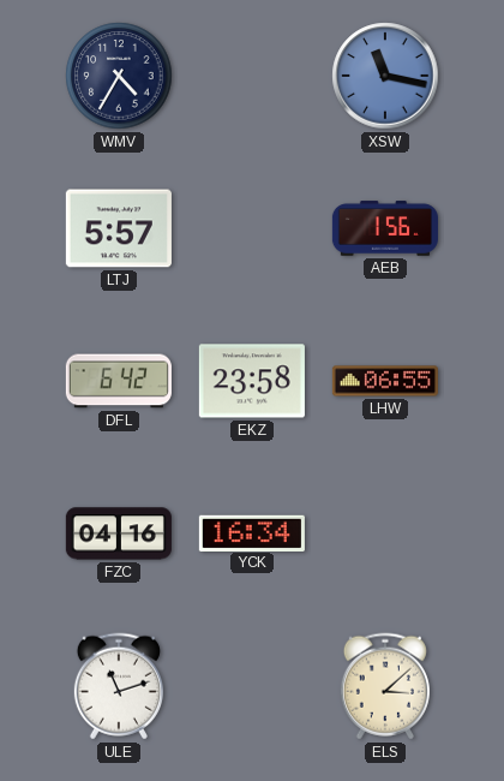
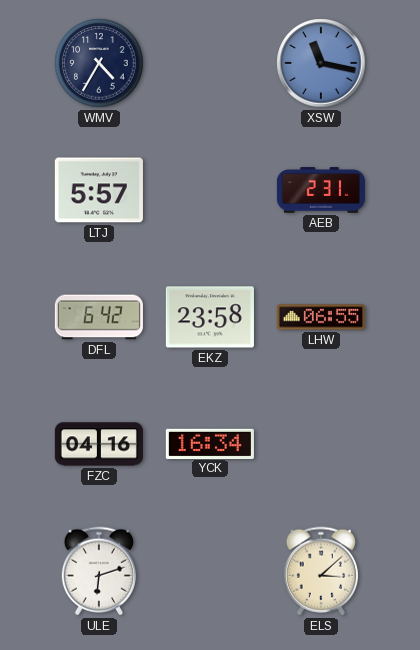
AEB: 1:56 -> 2:31 (321, 190)
ULE: 11:12 -> 6:12 (99, 571)
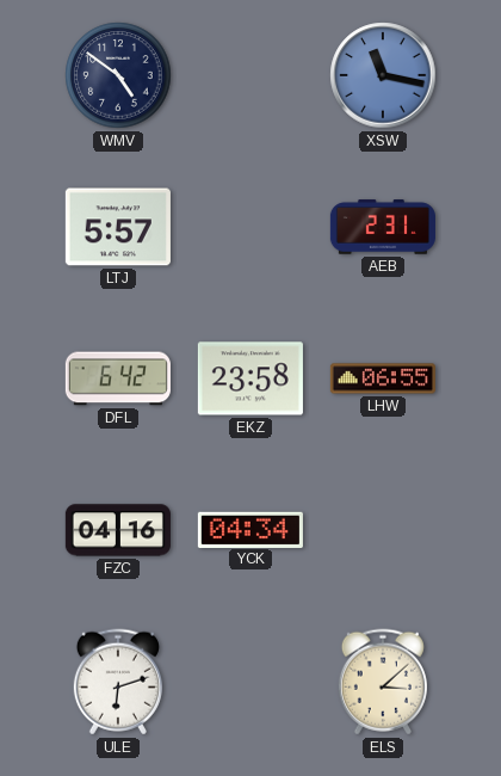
WMV: 4:35 -> 4:51 (118, 75)
YCK: 16:34 -> 04:34 (250, 529)
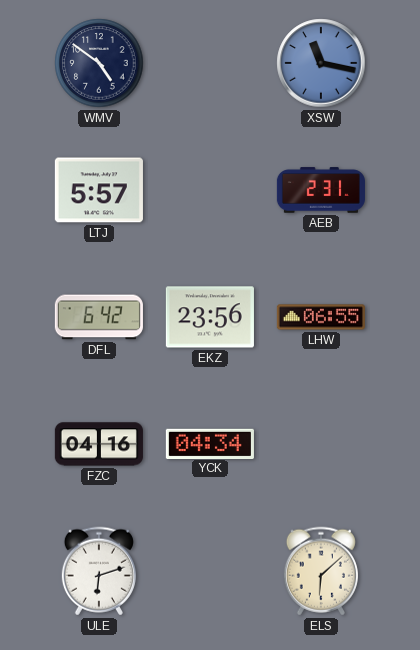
EKZ: 23:58 -> 23:56 (210, 317)
ELS: 3:08 -> 6:08 (321, 571)
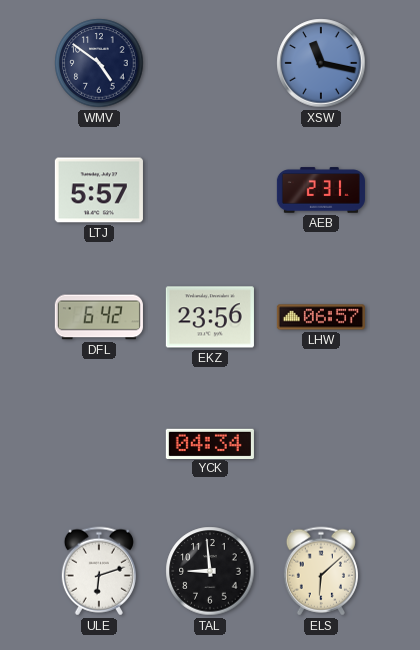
LHW: 06:55 -> 06:57 (321, 317)
FZC: 04:16 -> none (99, 444)
TAL: none -> 8:59 (210, 571)
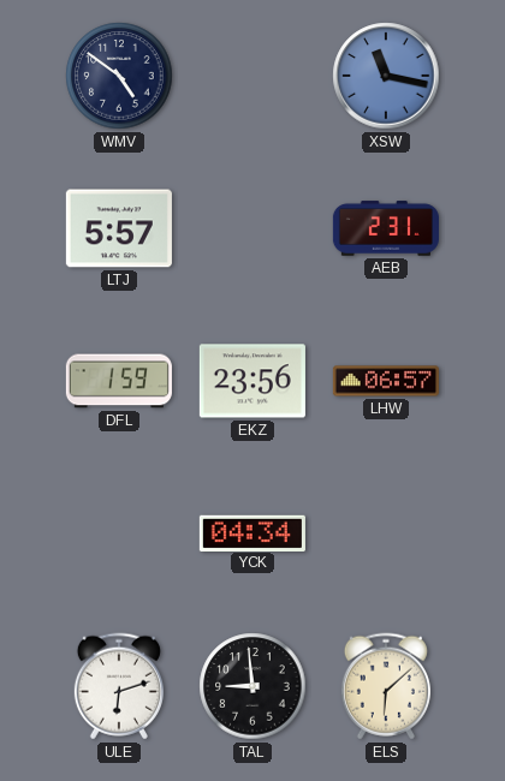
DFL: 6:42 -> 1:59 (119, 381)
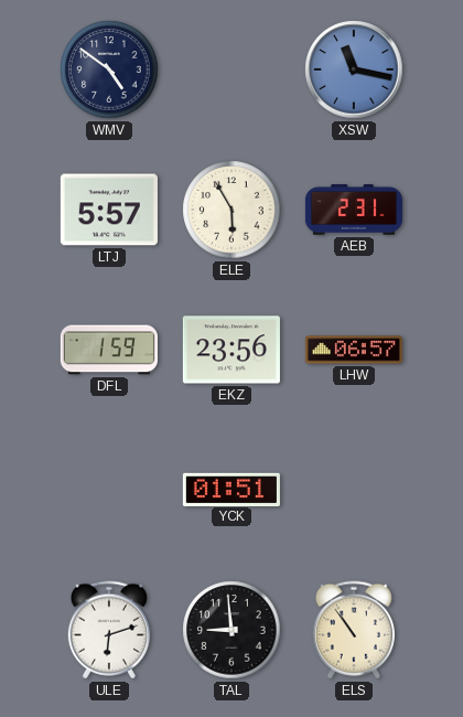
ELE: none -> 5:55 (232, 210)
YCK: 04:34 -> 01:51 (232, 489)
ELS: 6:08 -> 10:54 (354, 630)
